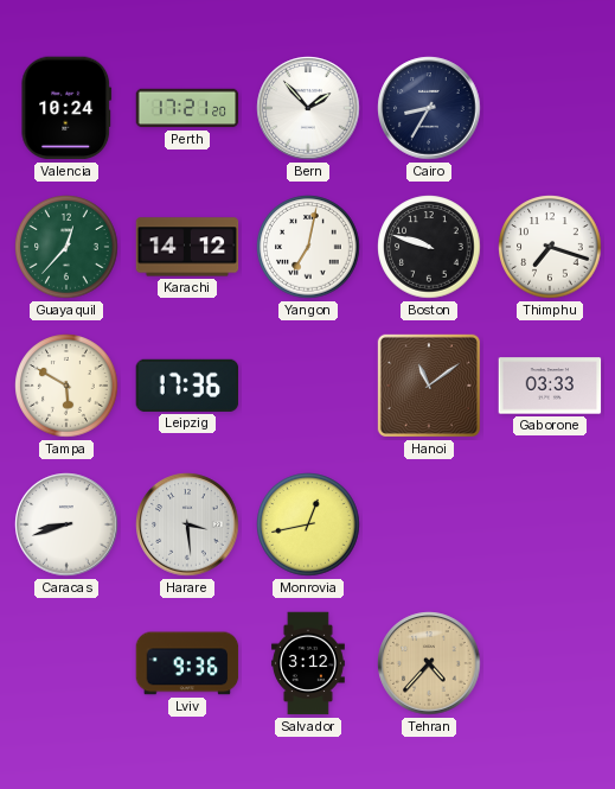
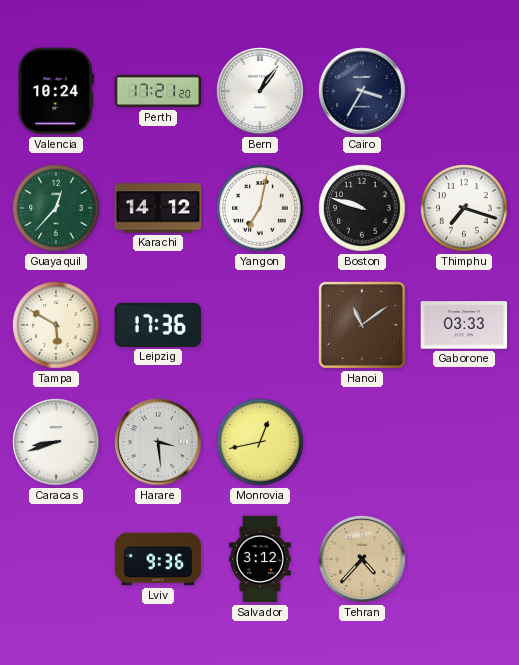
Bern: 1:53 -> 1:06 (260, 91)
Cairo: 8:35 -> 3:35 (362, 91)
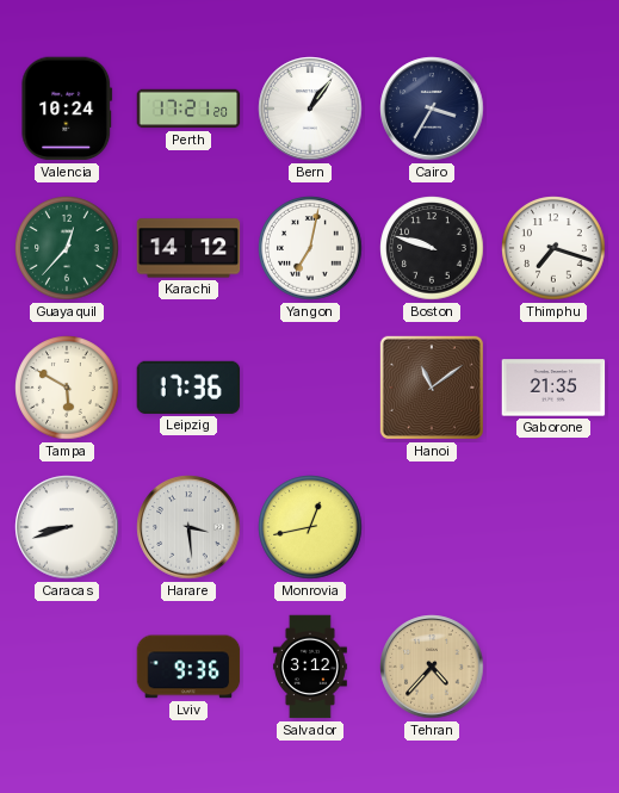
Gaborone: 03:33 -> 21:35 (553, 388)
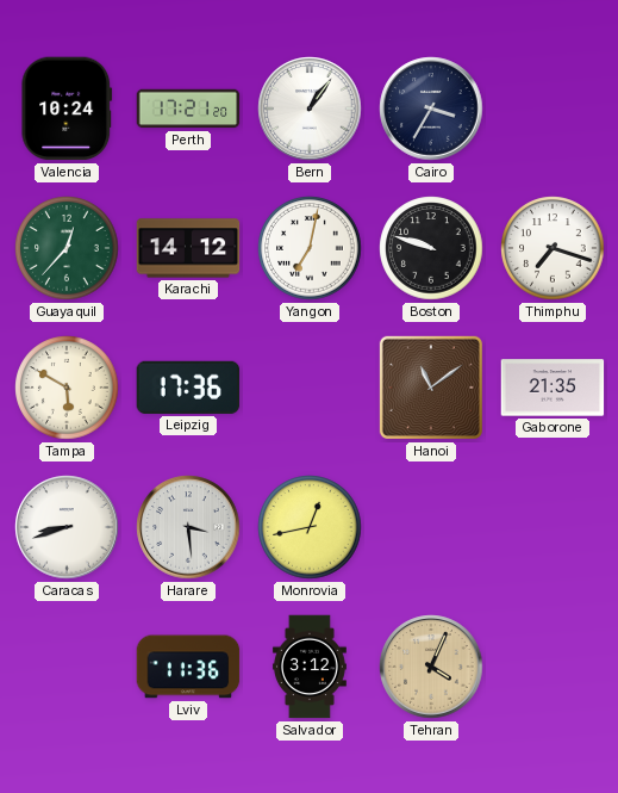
Lviv: 9:36 -> 11:36 (188, 667)
Tehran: 4:37 -> 4:04 (431, 667)
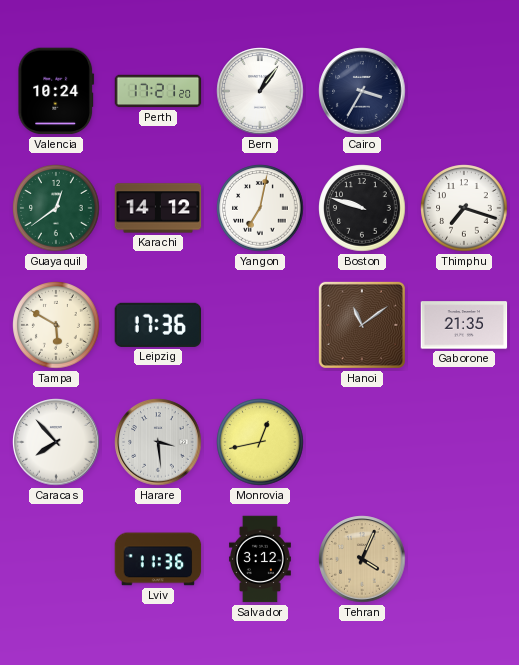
Guayaquil: 12:37 -> 12:39 (56, 208)
Caracas: 8:42 -> 7:53 (56, 442)
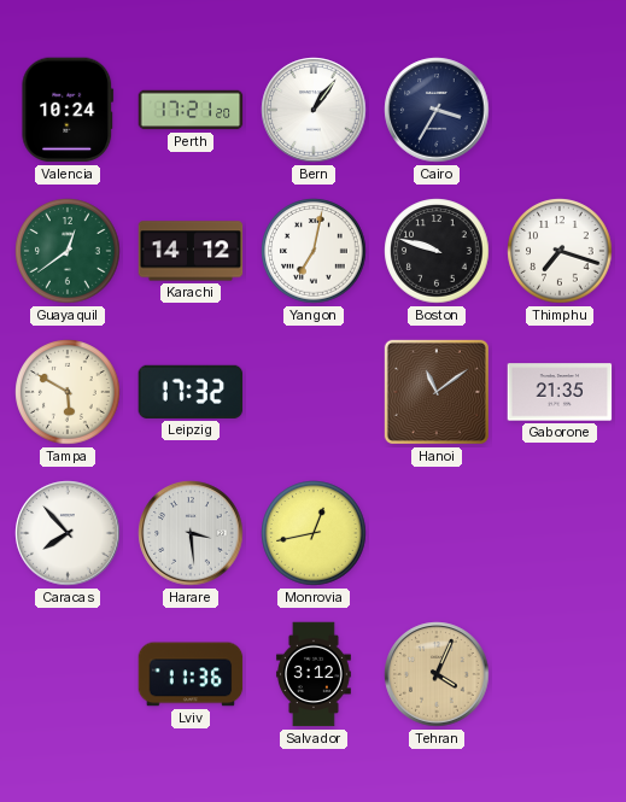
Leipzig: 17:36 -> 17:32 (191, 392)
